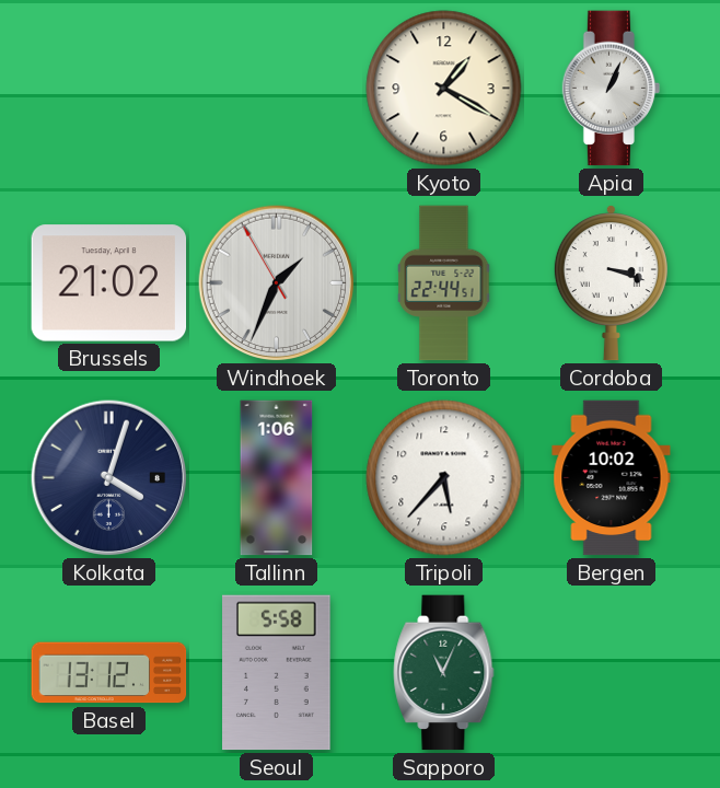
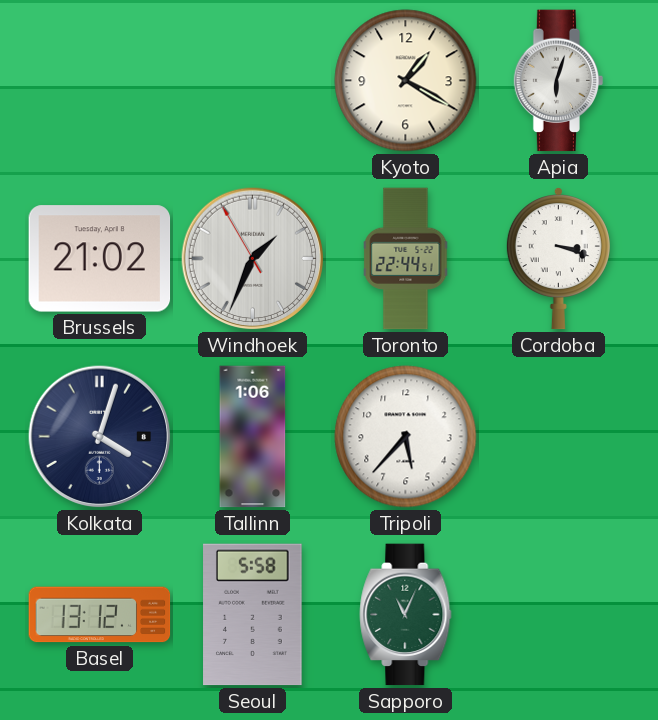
Apia: 1:04 -> 6:03 (559, 81)
Bergen: 10:02 -> none (612, 478)
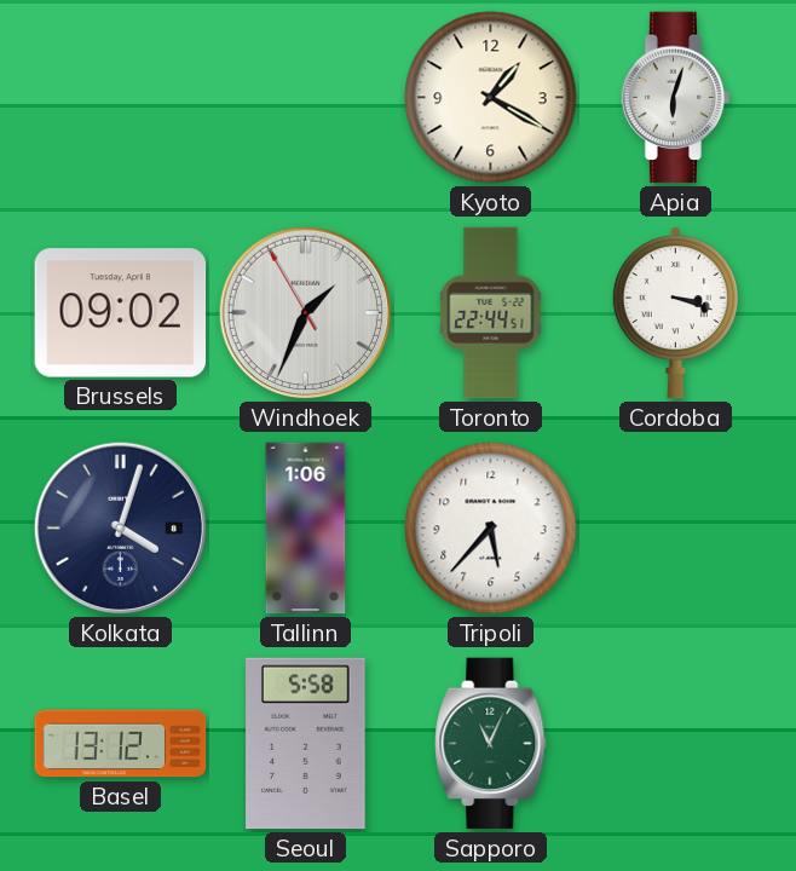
Brussels: 21:02 -> 09:02 (121, 313)
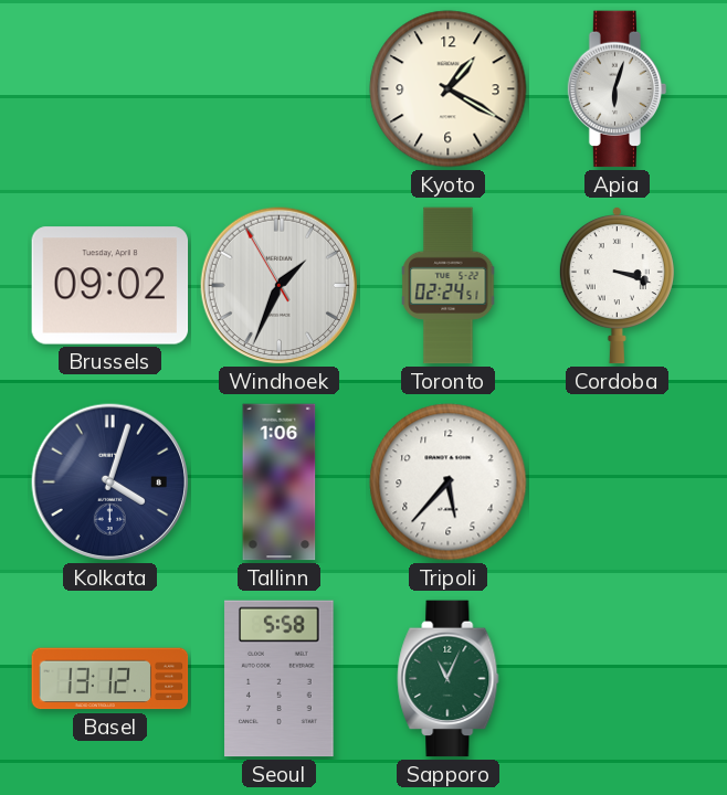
Toronto: 22:44 -> 02:24 (449, 286)
